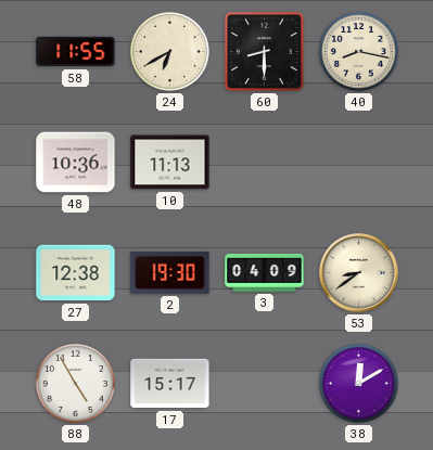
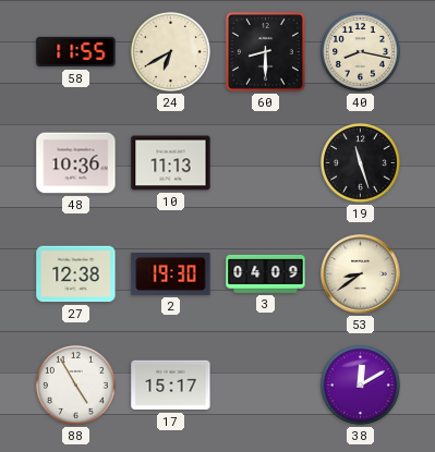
19: none -> 11:27 (360, 162)
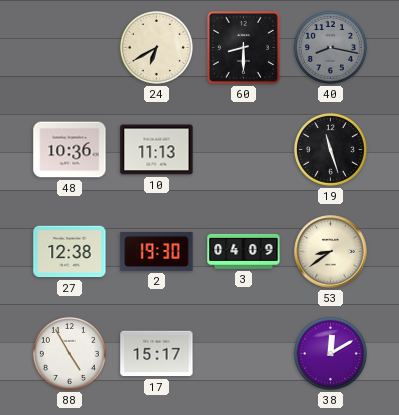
58: 11:55 -> none (76, 52)
40 dial: cream -> grey (330, 47)
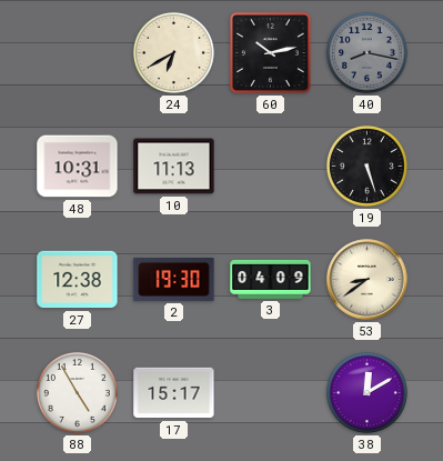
60: 8:30 -> 10:13 (270, 52)
48: 10:36 -> 10:31 (78, 167)
19: 11:27 -> 5:27 (366, 166)
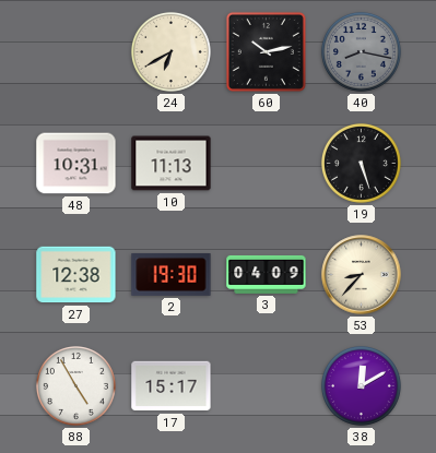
53: 8:39 -> 8:37 (362, 275)
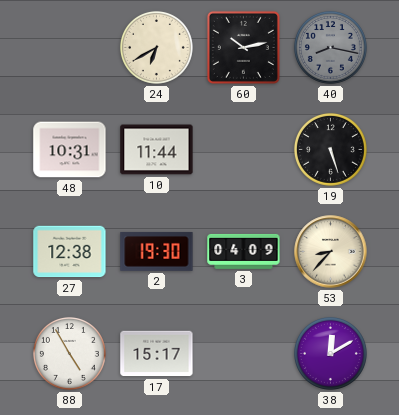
10: 11:13 -> 11:44 (157, 150)
